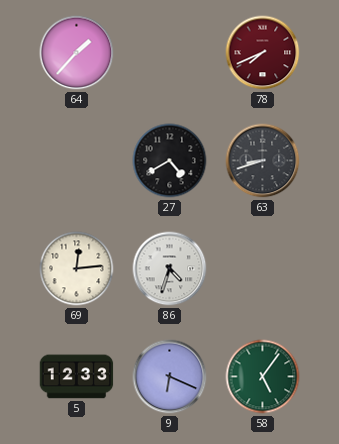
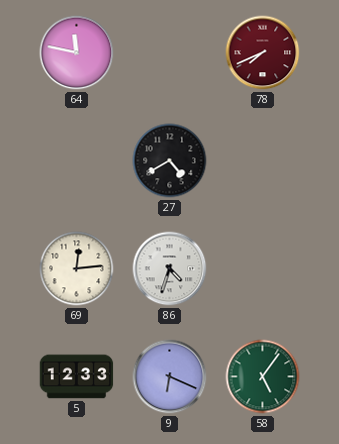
64: 1:37 -> 11:47 (77, 53)
63: 8:42 -> none (263, 161)
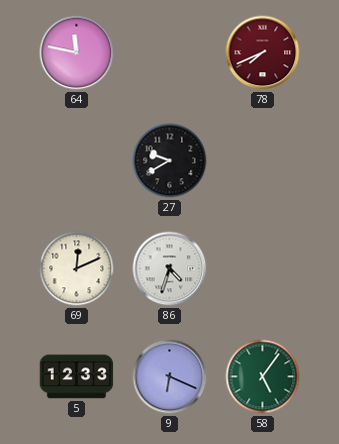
27: 4:40 -> 9:40 (170, 161)
69: 12:14 -> 12:11 (77, 269)
